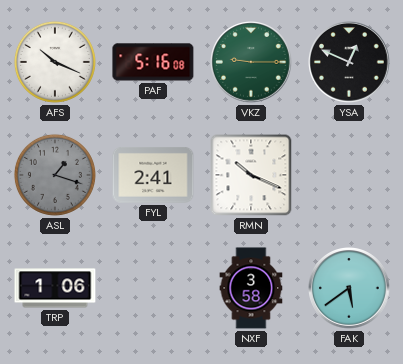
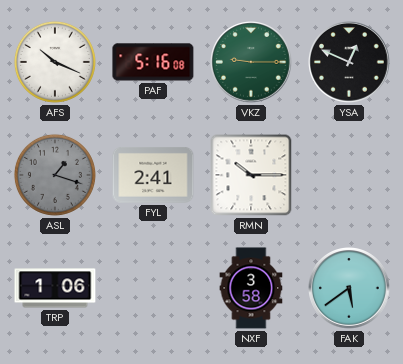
RMN: 10:19 -> 10:15 (251, 175)
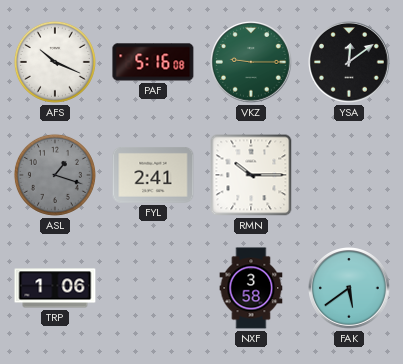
YSA: 12:49 -> 12:09 (350, 63)
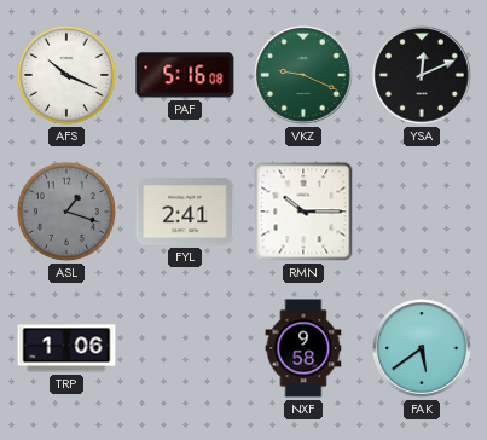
VKZ: 9:15 -> 9:19 (305, 76)
YSA: 12:09 -> 12:11 (423, 76)
NXF: 3:58 -> 9:58 (303, 348)
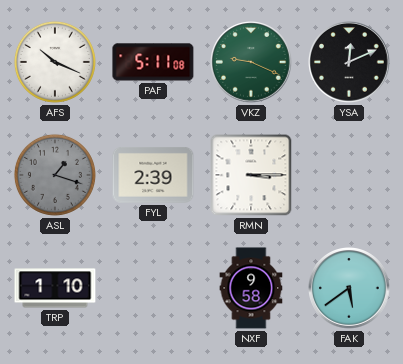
PAF: 5:16 -> 5:11 (153, 62)
FYL: 2:41 -> 2:39 (153, 176)
RMN: 10:15 -> 3:15 (251, 175)
TRP: 1:06 -> 1:10 (55, 288)
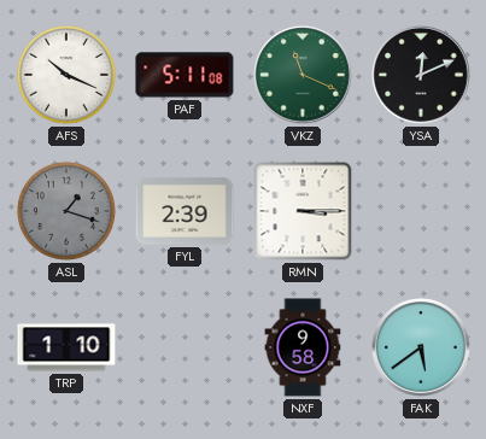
VKZ: 9:19 -> 11:19 (304, 76)
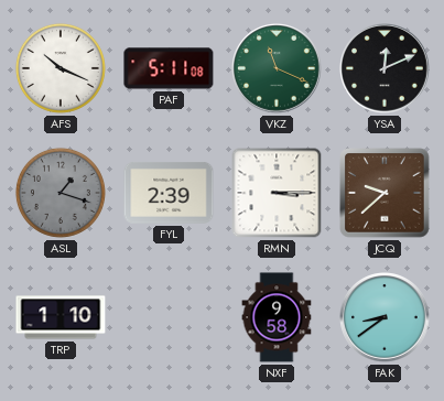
JCQ: none -> 9:38 (385, 193)
FAK: 5:39 -> 8:39 (386, 318)
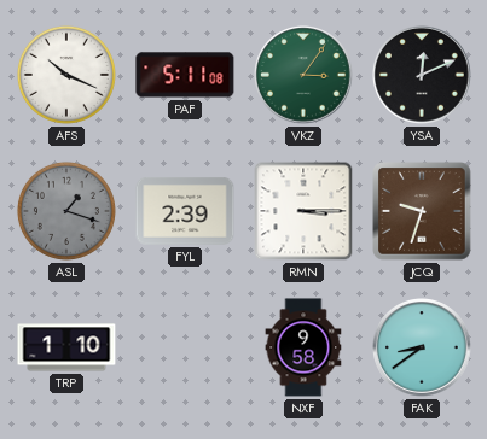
VKZ: 11:19 -> 3:06 (305, 76)
JCQ: 9:38 -> 9:33 (422, 211)
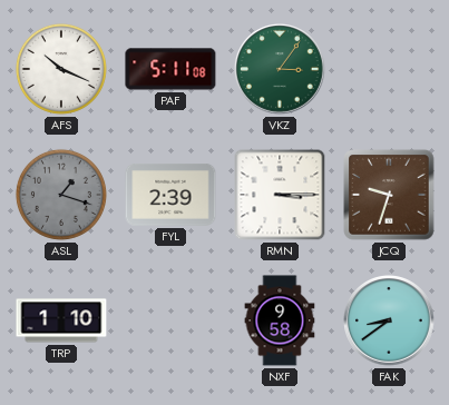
YSA: 12:11 -> none (423, 76)
